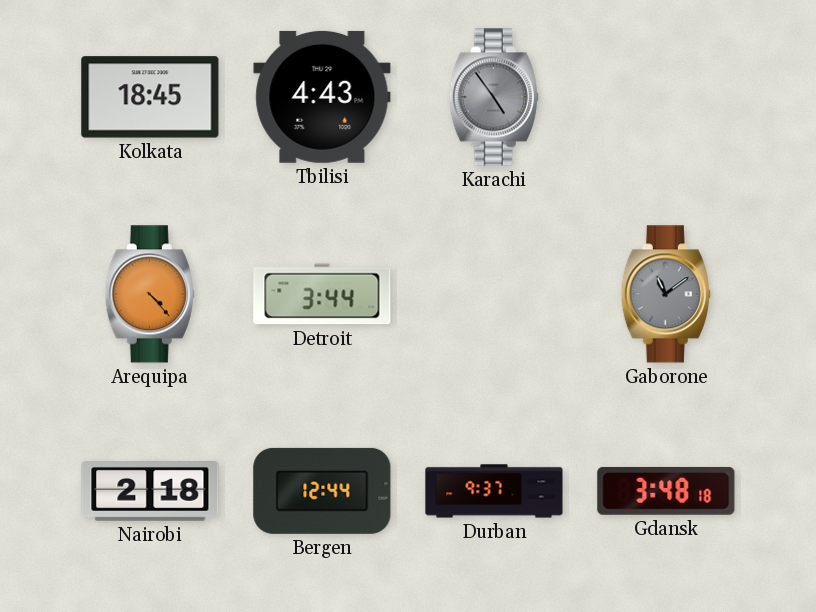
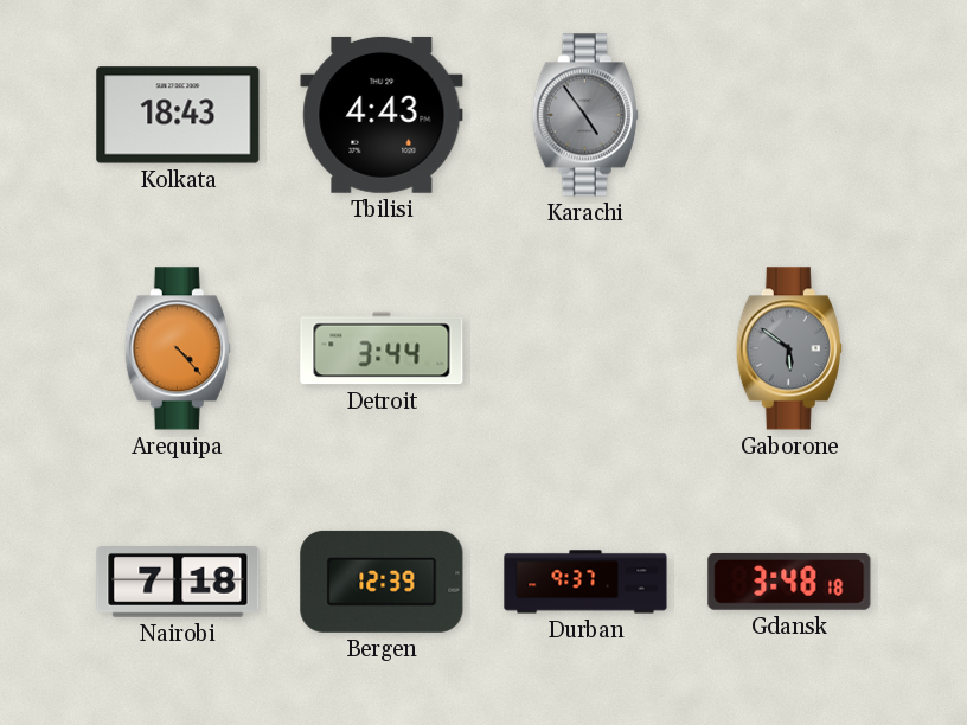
Kolkata: 18:45 -> 18:43 (178, 115)
Gaborone: 11:09 -> 5:51 (789, 348)
Nairobi: 2:18 -> 7:18 (178, 583)
Bergen: 12:44 -> 12:39 (382, 582)
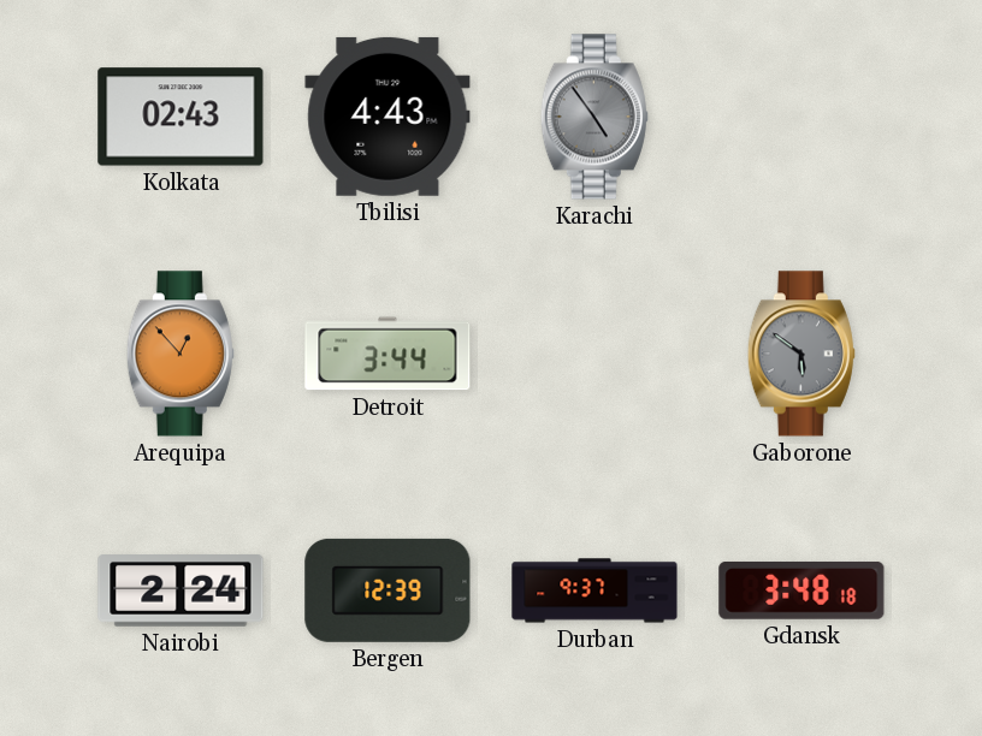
Kolkata: 18:43 -> 02:43 (181, 117)
Arequipa: 4:23 -> 12:53 (181, 354)
Nairobi: 7:18 -> 2:24 (181, 592)
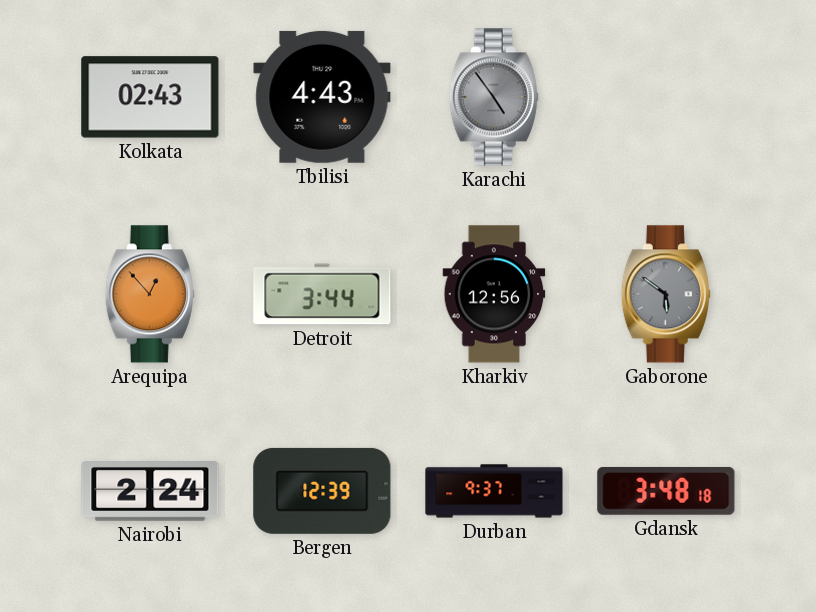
Kharkiv: none -> 12:56 (494, 294)
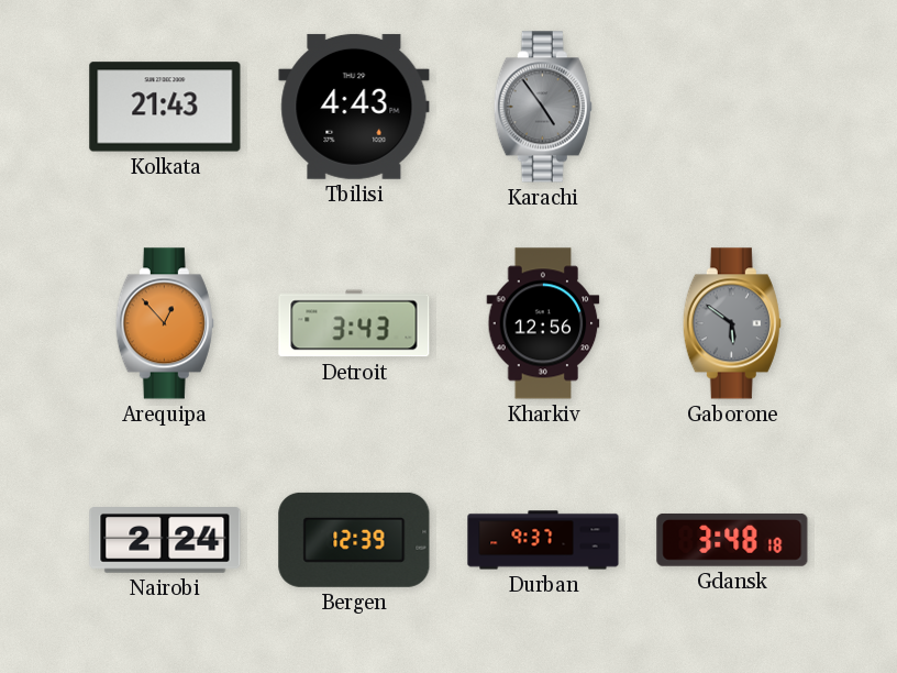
Kolkata: 02:43 -> 21:43 (165, 107)
Detroit: 3:44 -> 3:43 (354, 323)
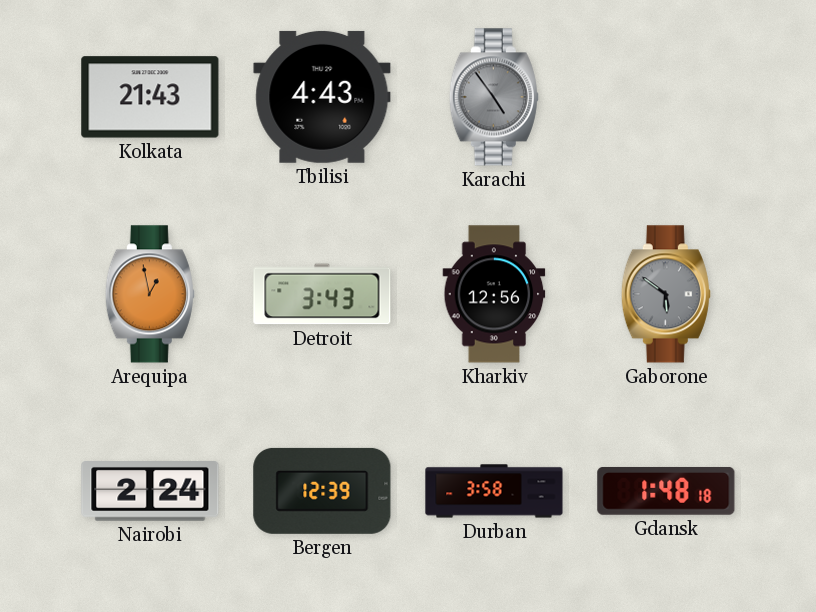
Arequipa: 12:53 -> 12:58 (150, 294)
Durban: 9:37 -> 3:58 (494, 491)
Gdansk: 3:48 -> 1:48 (666, 491)
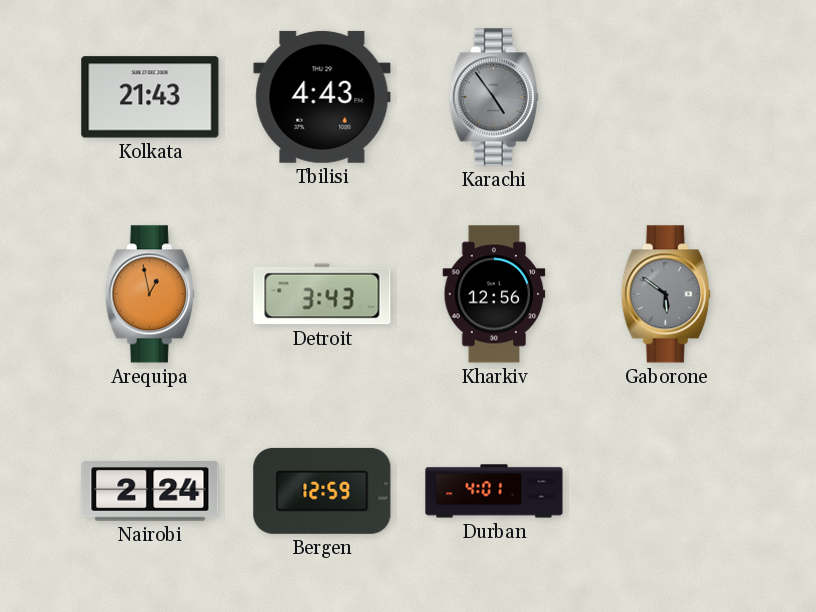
Bergen: 12:39 -> 12:59 (322, 491)
Durban: 3:58 -> 4:01 (494, 491)
Gdansk: 1:48 -> none (666, 491)
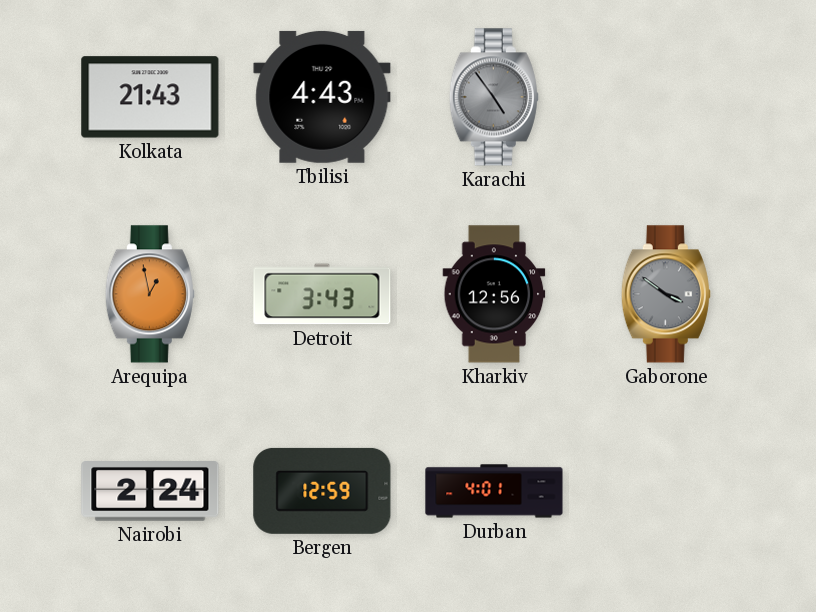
Gaborone: 5:51 -> 3:51 (666, 294)
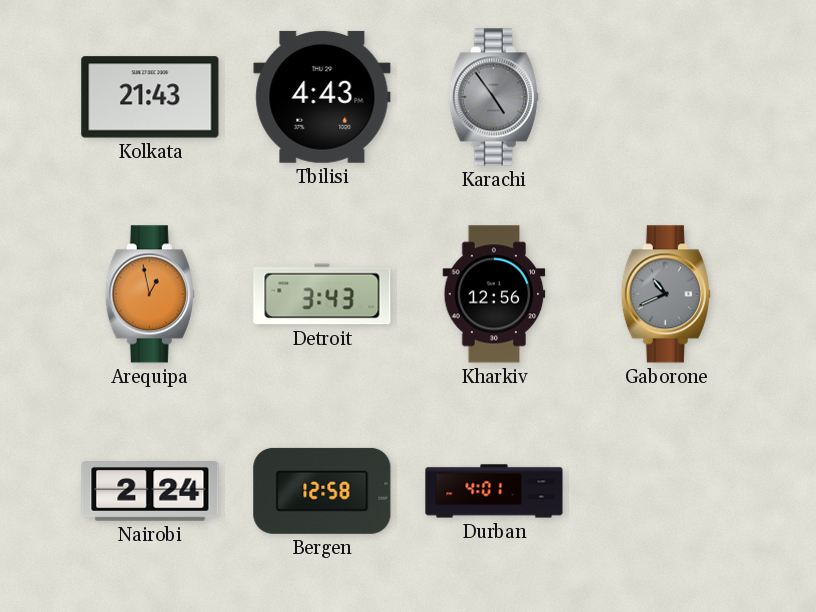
Gaborone: 3:51 -> 10:41 (666, 294)
Bergen: 12:59 -> 12:58 (322, 491)
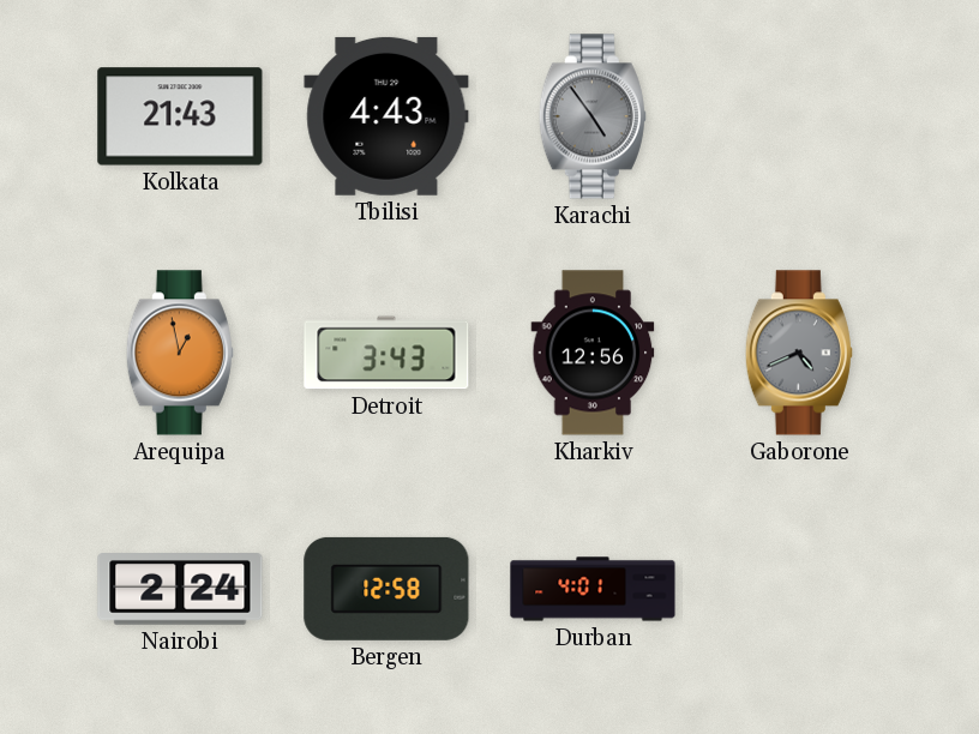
Gaborone: 10:41 -> 4:41 (799, 353)
